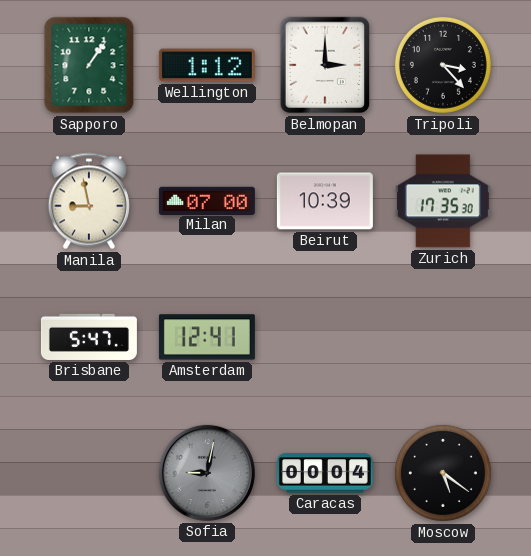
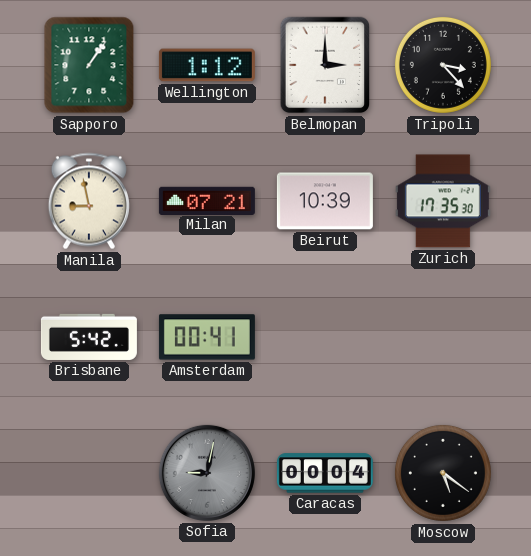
Milan: 07:00 -> 07:21 (207, 200)
Brisbane: 5:47 -> 5:42 (89, 337)
Amsterdam: 12:41 -> 00:41 (207, 337)
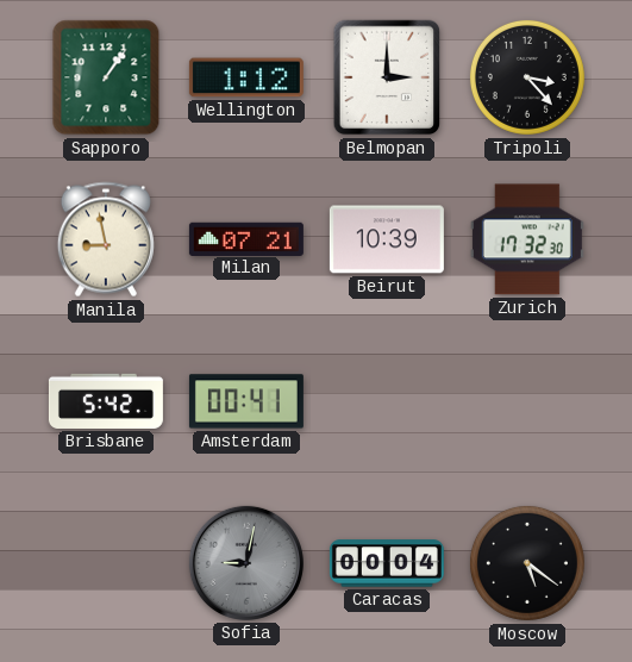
Zurich: 17:35 -> 17:32 (527, 239)
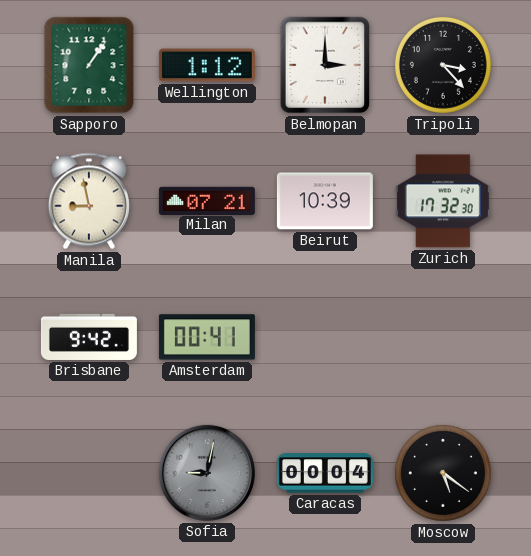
Brisbane: 5:42 -> 9:42 (89, 337)
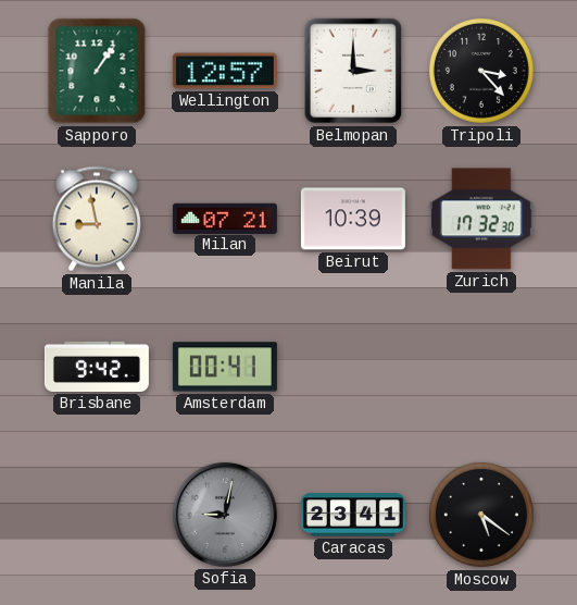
Wellington: 1:12 -> 12:57 (225, 71)
Caracas: 00:04 -> 23:41 (353, 515)
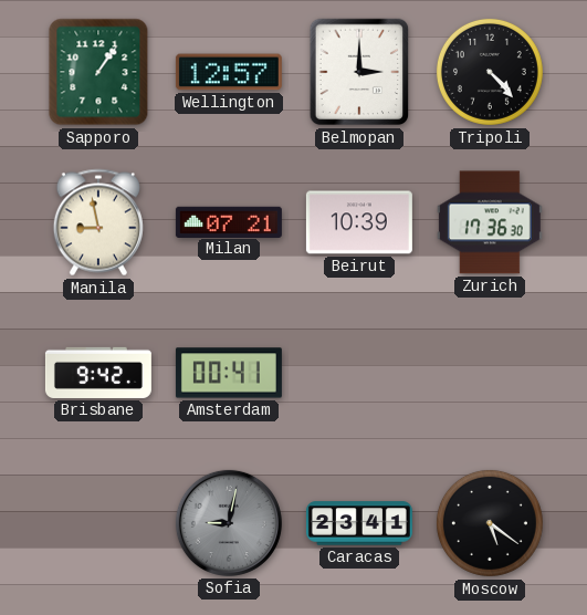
Tripoli: 3:23 -> 4:23 (490, 72)
Zurich: 17:32 -> 17:36 (490, 222)
